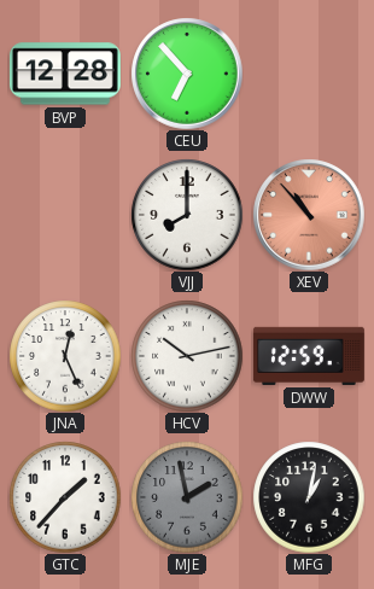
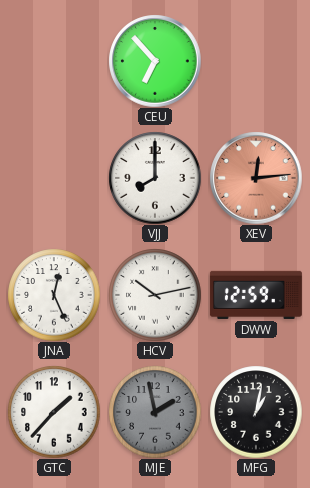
BVP: 12:28 -> none (65, 74)
XEV: 10:53 -> 12:14 (256, 178)
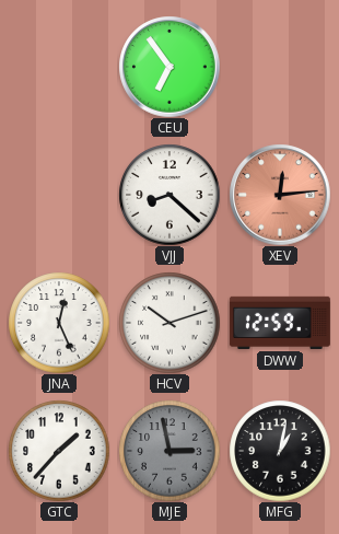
CEU: 6:53 -> 6:54 (169, 67)
VJJ: 8:00 -> 8:22 (169, 195)
HCV: 10:13 -> 10:12 (169, 323)
MJE: 1:58 -> 2:58 (169, 451)
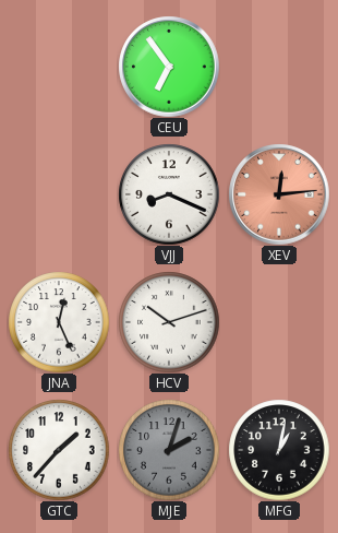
VJJ: 8:22 -> 8:19 (169, 194)
DWW: 12:59 -> none (280, 323)
MJE: 2:58 -> 2:03 (169, 450)
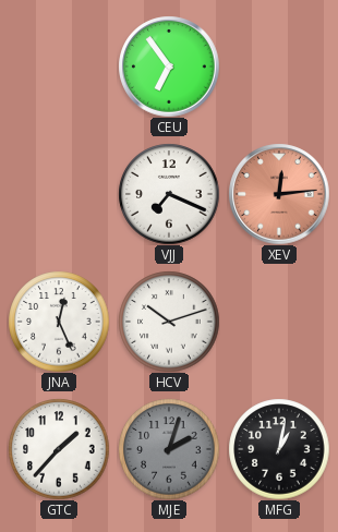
VJJ: 8:19 -> 7:19 (169, 194)
